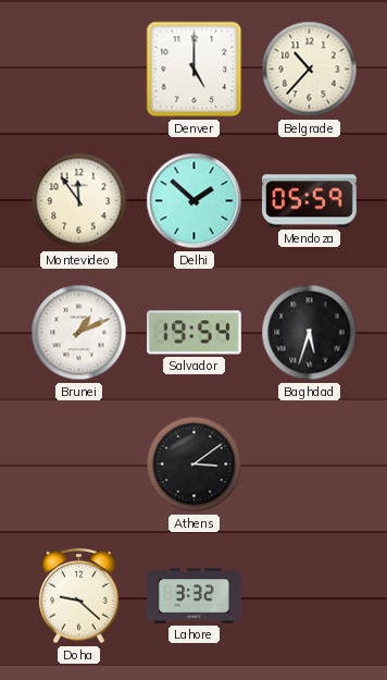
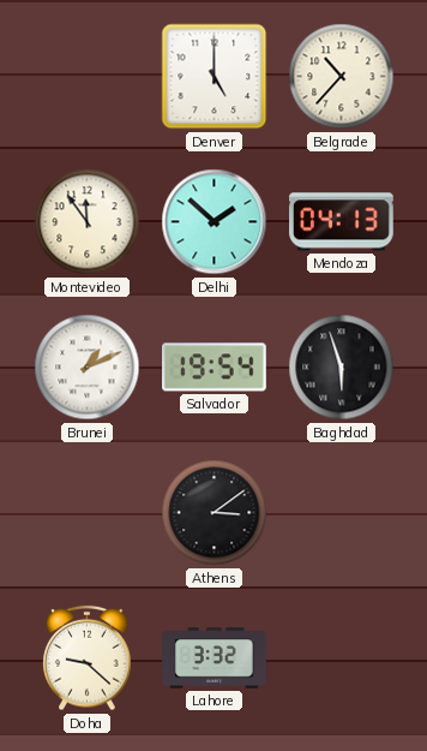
Mendoza: 05:59 -> 04:13 (342, 222)
Baghdad: 5:33 -> 5:57 (342, 368)
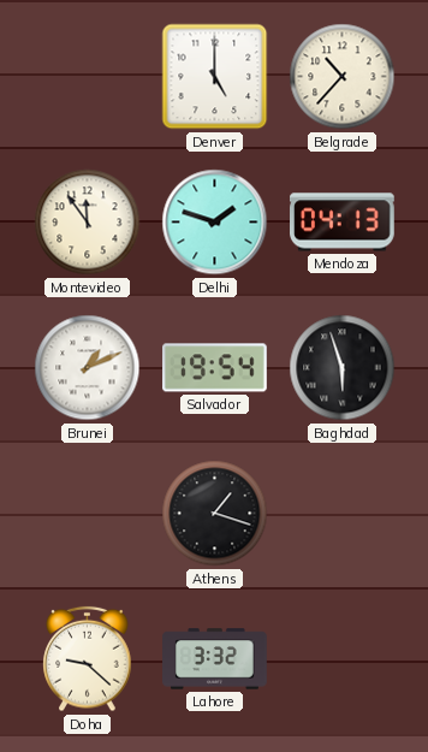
Delhi: 1:52 -> 1:48 (215, 223)
Athens: 3:09 -> 1:18 (215, 514)
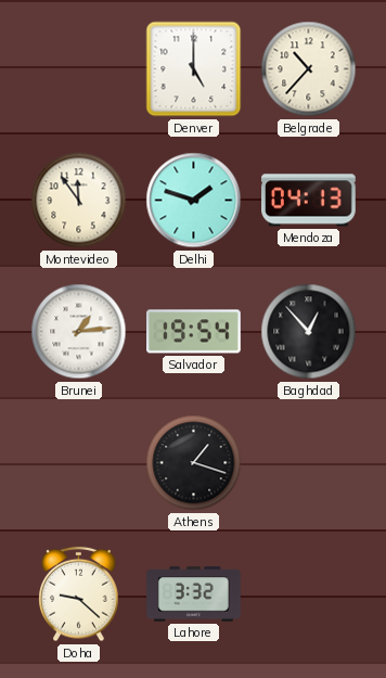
Brunei: 1:11 -> 1:14 (79, 332)
Baghdad: 5:57 -> 12:53 (309, 332)
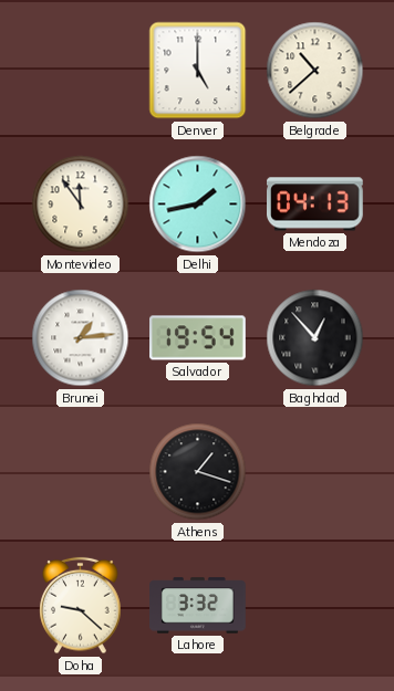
Belgrade: 10:37 -> 10:38 (315, 71)
Delhi: 1:48 -> 1:43 (198, 205)
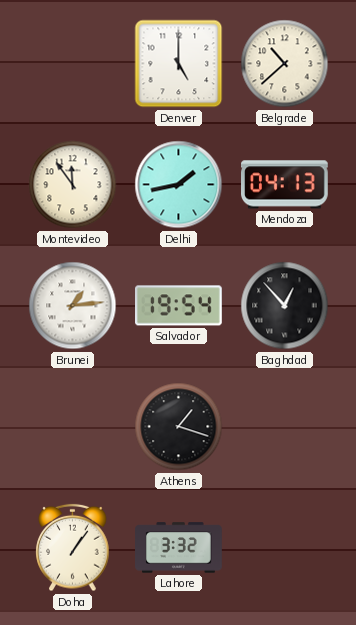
Doha: 9:22 -> 1:06 (73, 548)
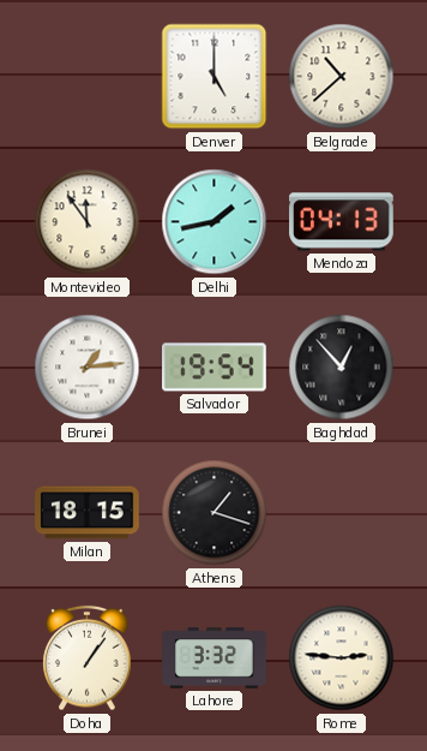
Milan: none -> 18:15 (88, 513)
Rome: none -> 2:46 (342, 658)
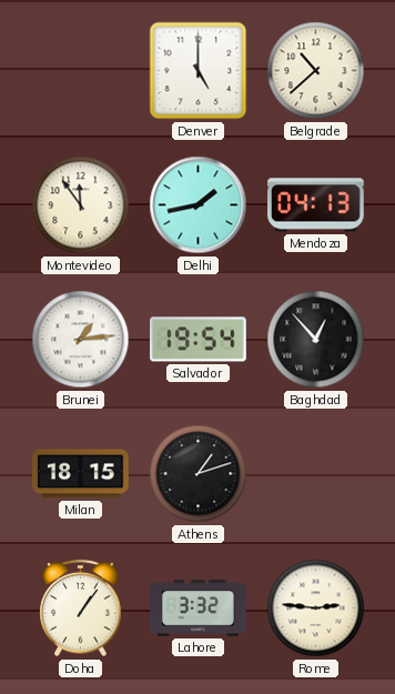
Athens: 1:18 -> 1:12 (199, 474)
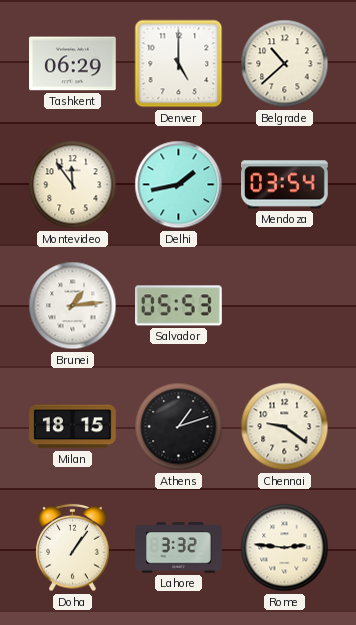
Tashkent: none -> 06:29 (73, 64)
Mendoza: 04:13 -> 03:54 (285, 185)
Salvador: 19:54 -> 05:53 (179, 306)
Baghdad: 12:53 -> none (316, 340)
Chennai: none -> 9:21 (285, 427)
